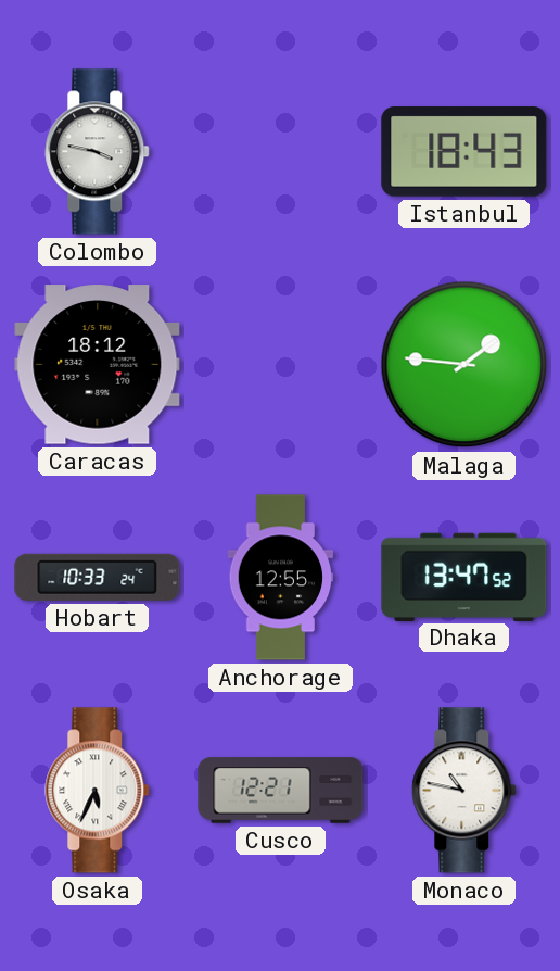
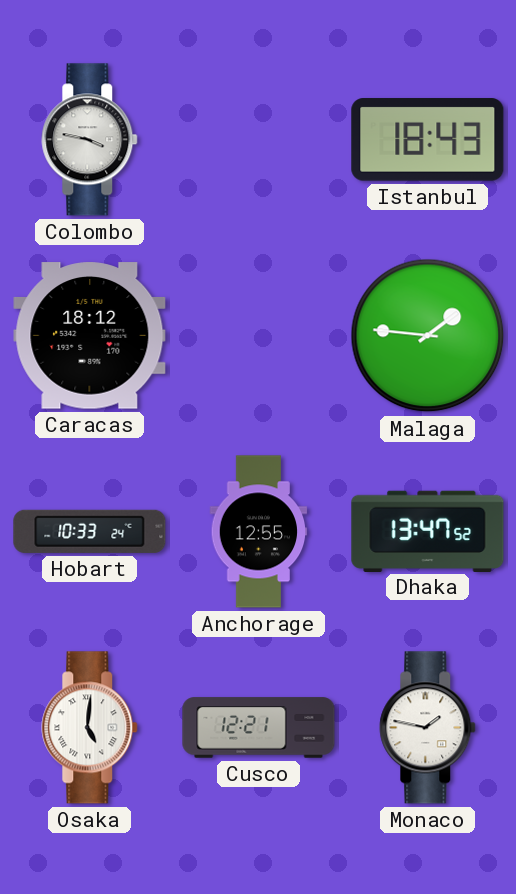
Osaka: 5:34 -> 5:01 (90, 728)
Monaco: 10:47 -> 1:47 (428, 728)
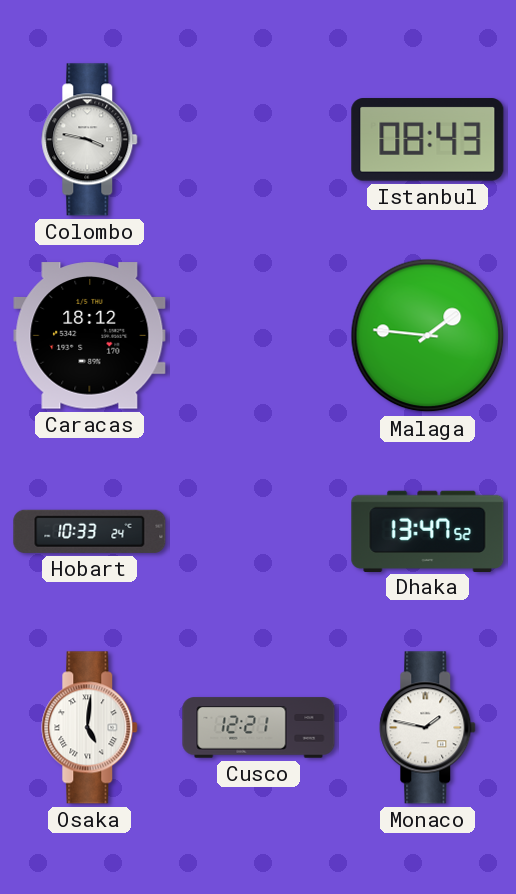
Istanbul: 18:43 -> 08:43 (428, 140)
Anchorage: 12:55 -> none (259, 532)
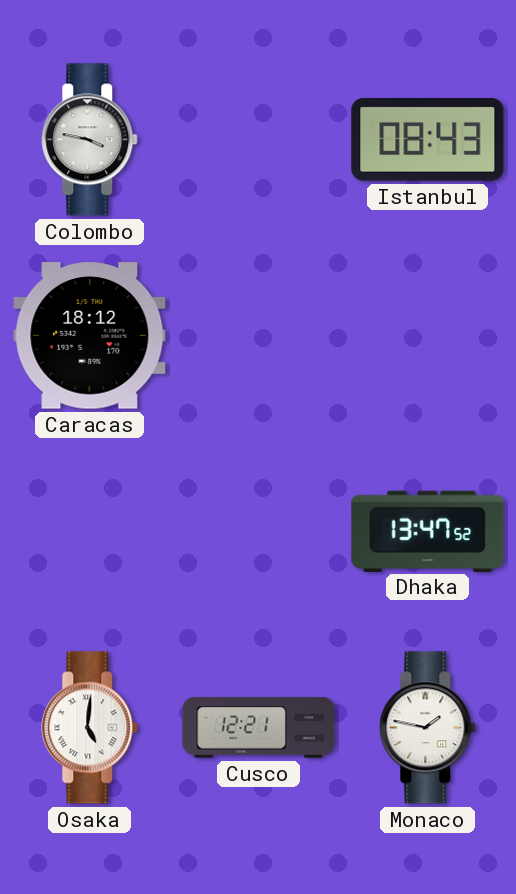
Malaga: 1:46 -> none (428, 336)
Hobart: 10:33 -> none (90, 531)
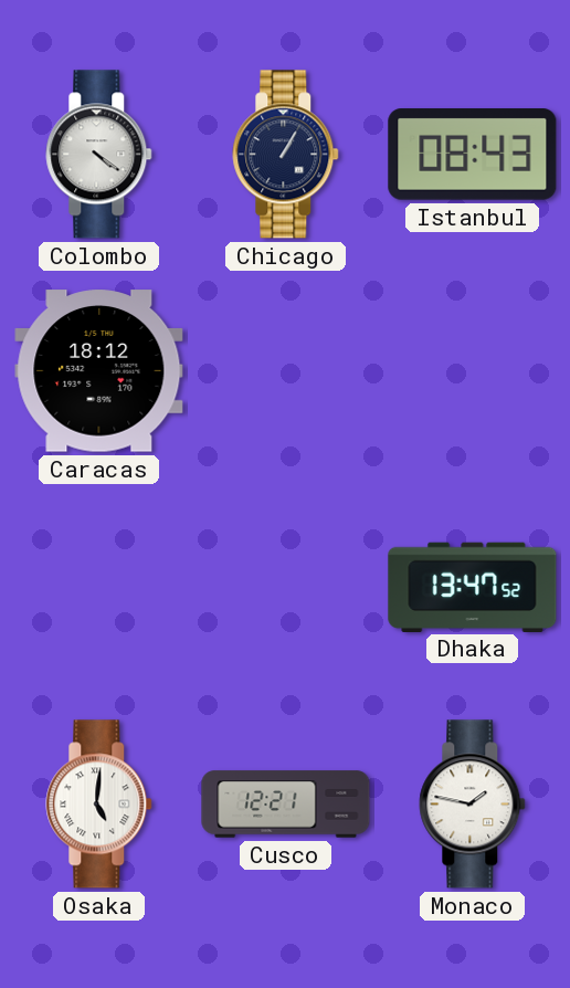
Colombo: 3:47 -> 4:21 (99, 155)
Chicago: none -> 1:05 (286, 155)
